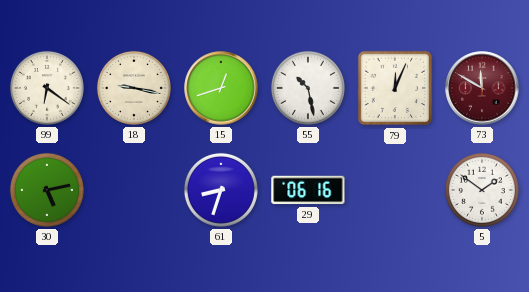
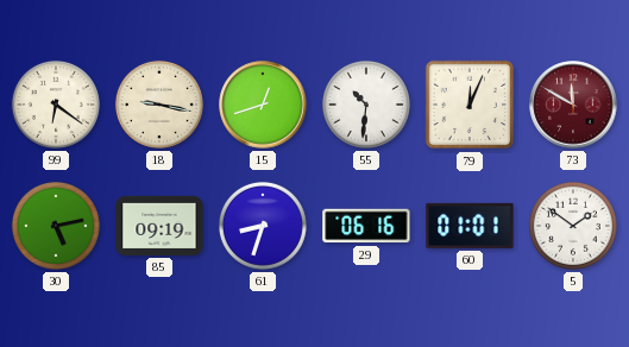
55: 10:28 -> 10:31 (366, 105)
85: none -> 09:19 (159, 226)
60: none -> 01:01 (470, 226)
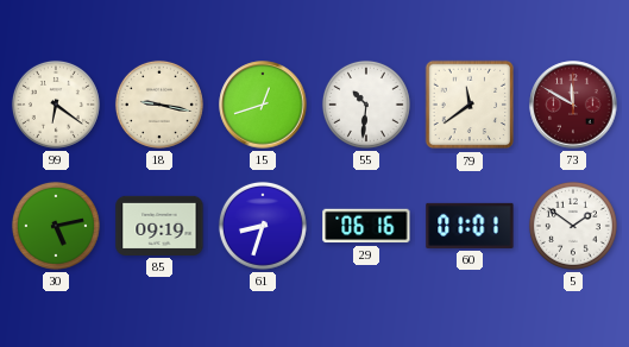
79: 12:04 -> 11:39 (470, 105)
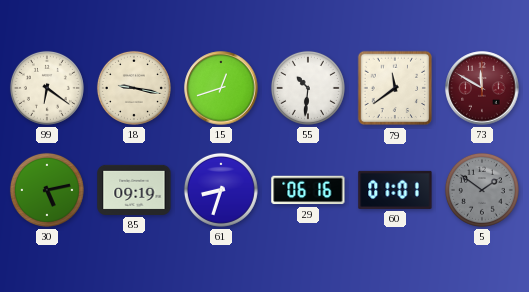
5 dial: white -> grey (482, 190)
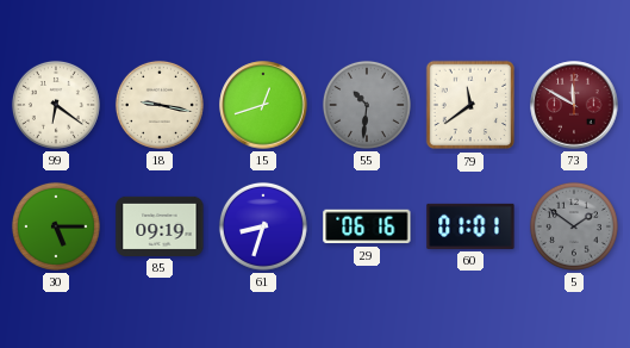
55 dial: white -> grey (367, 105)
30: 5:13 -> 5:15 (56, 226)
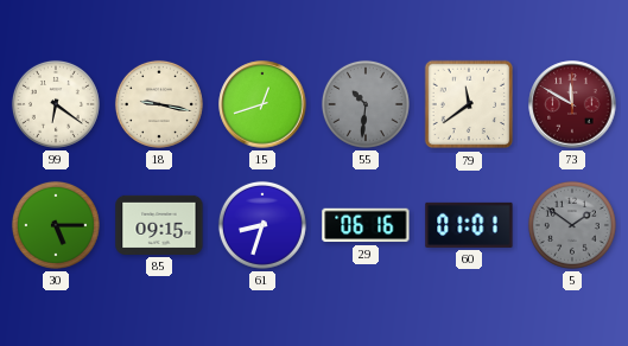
85: 09:19 -> 09:15 (159, 225)
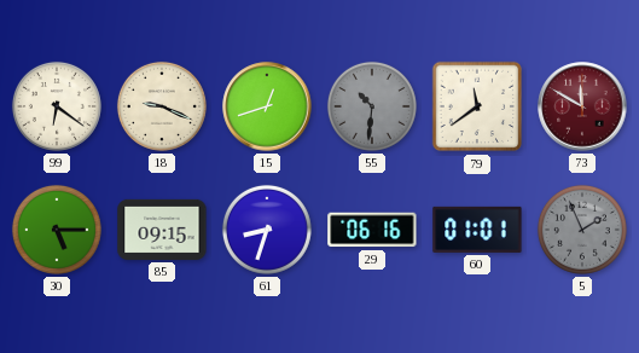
18: 9:17 -> 9:19 (162, 106)
5: 1:51 -> 1:56 (582, 230)
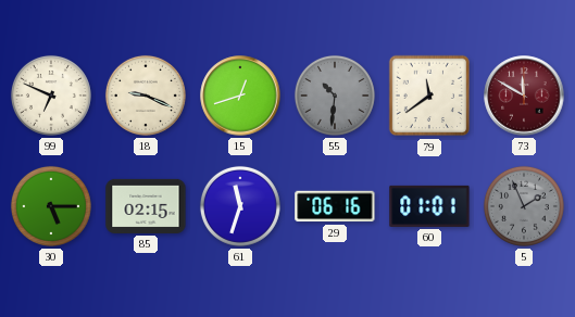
99: 6:21 -> 6:49 (51, 96)
85: 09:15 -> 02:15 (146, 206)
61: 8:33 -> 11:33 (240, 206)
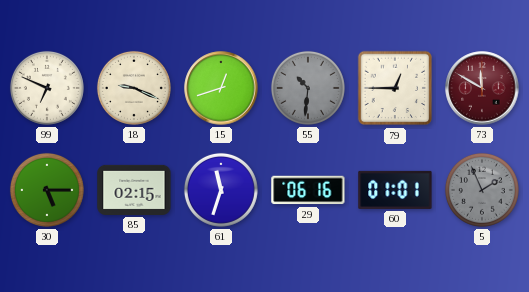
79: 11:39 -> 12:45 (395, 88)
